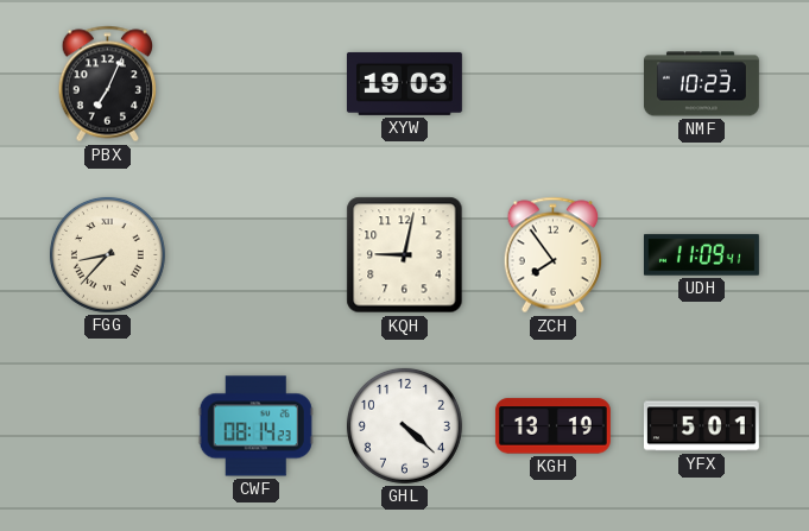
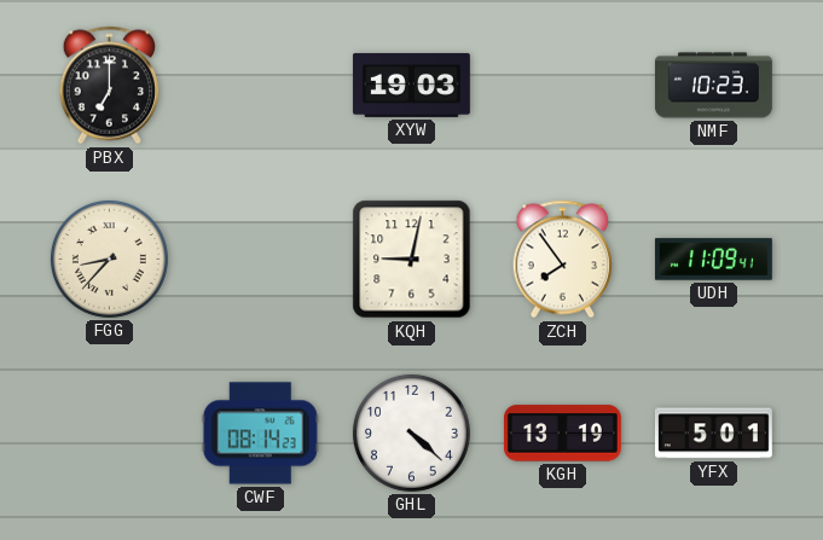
PBX: 7:04 -> 7:00 (109, 86)
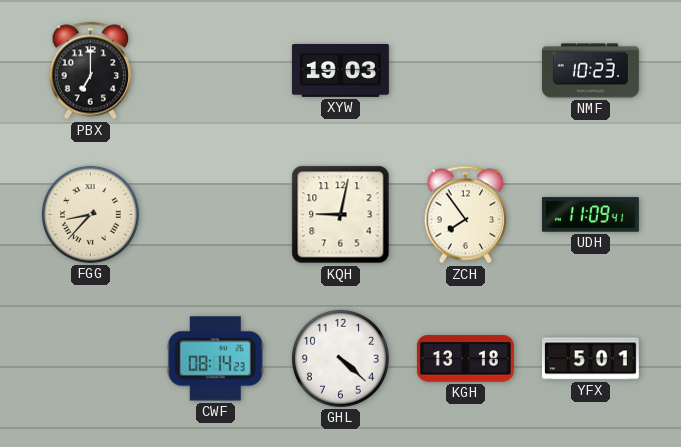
KGH: 13:19 -> 13:18 (465, 359)
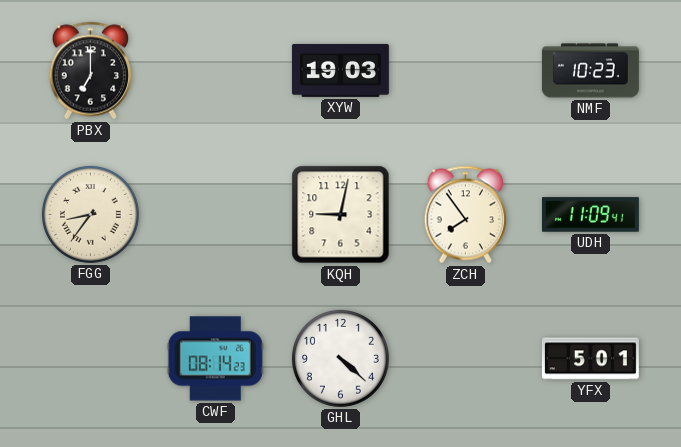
FGG: 8:37 -> 8:36 (90, 214)
KGH: 13:18 -> none (465, 359)
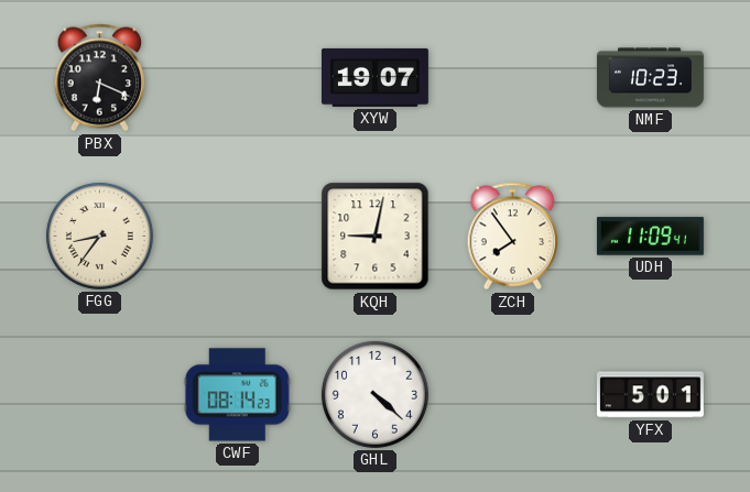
PBX: 7:00 -> 6:19 (99, 78)
XYW: 19:03 -> 19:07 (374, 77)
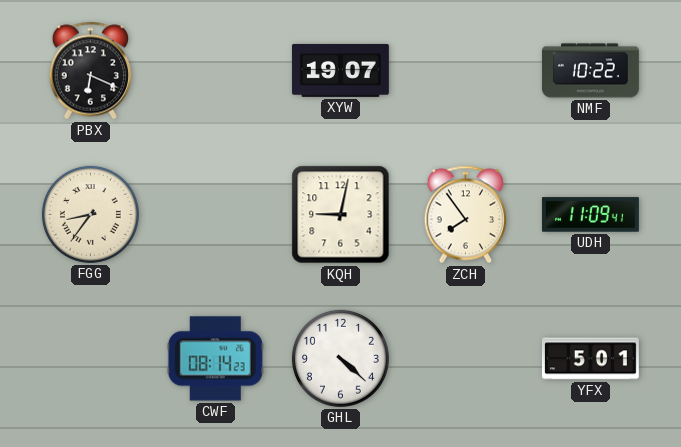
NMF: 10:23 -> 10:22 (590, 71)
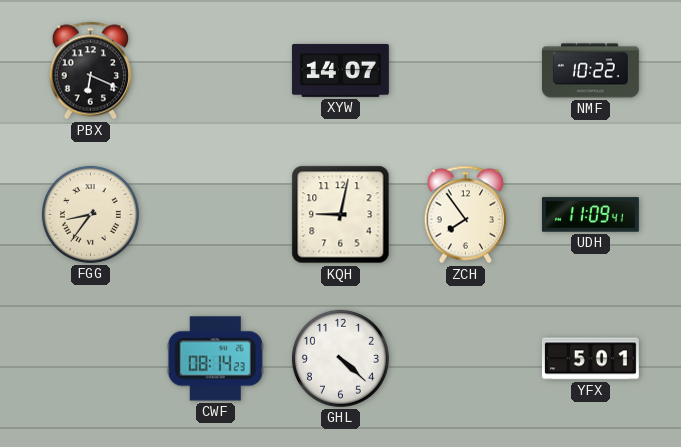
XYW: 19:07 -> 14:07 (340, 70)
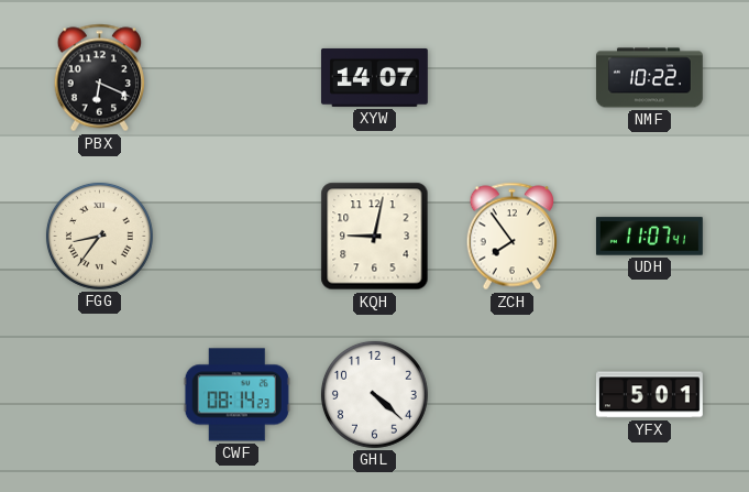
UDH: 11:09 -> 11:07 (649, 237)
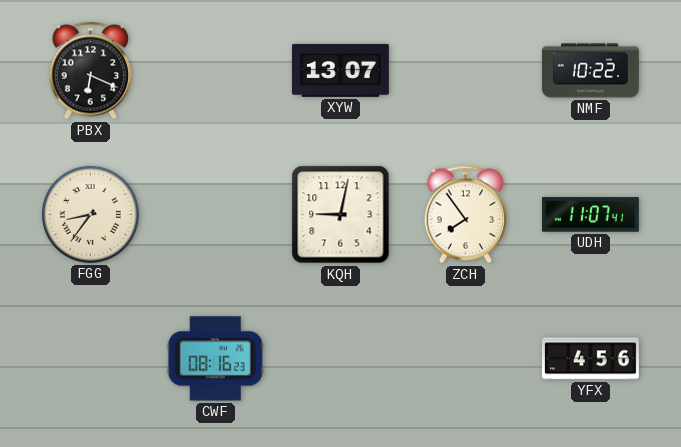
XYW: 14:07 -> 13:07 (340, 70)
CWF: 08:14 -> 08:16 (215, 359)
GHL: 4:22 -> none (374, 394)
YFX: 5:01 -> 4:56 (590, 359)
